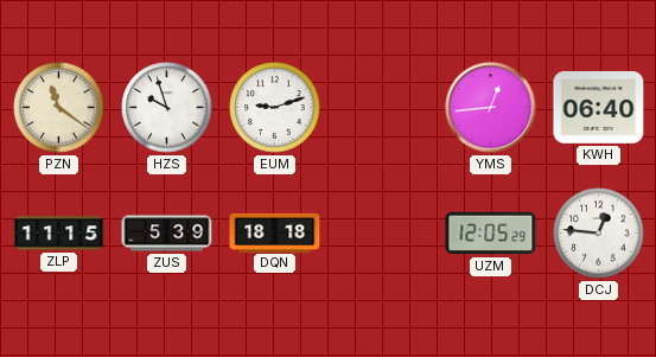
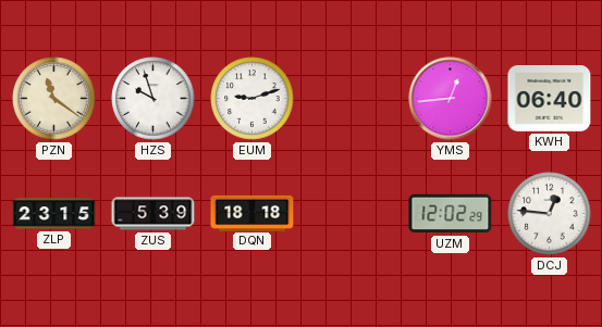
ZLP: 11:15 -> 23:15 (54, 214)
UZM: 12:05 -> 12:02 (451, 214)
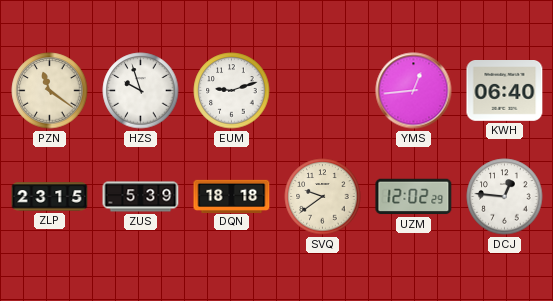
SVQ: none -> 9:39 (323, 197)
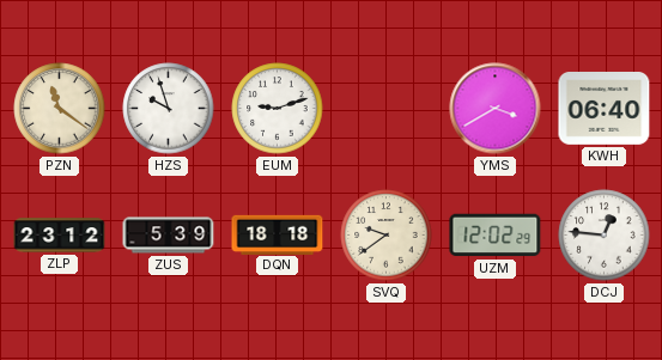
YMS: 12:44 -> 3:40 (496, 109)
ZLP: 23:15 -> 23:12 (60, 236)
